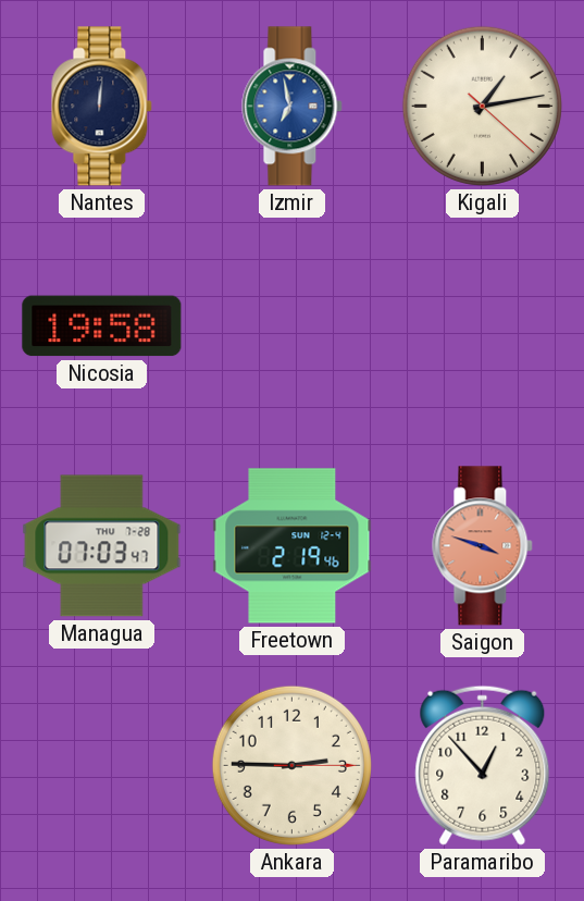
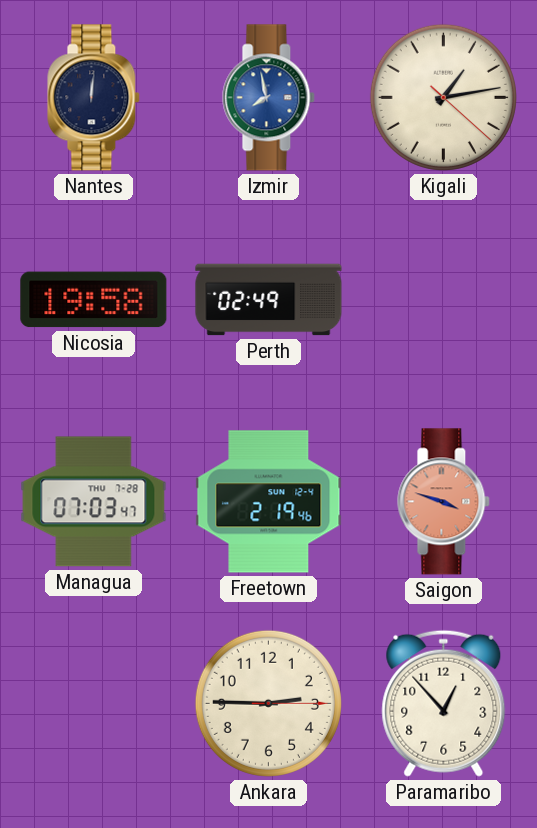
Izmir: 6:58 -> 7:58 (269, 98)
Perth: none -> 02:49 (269, 300)
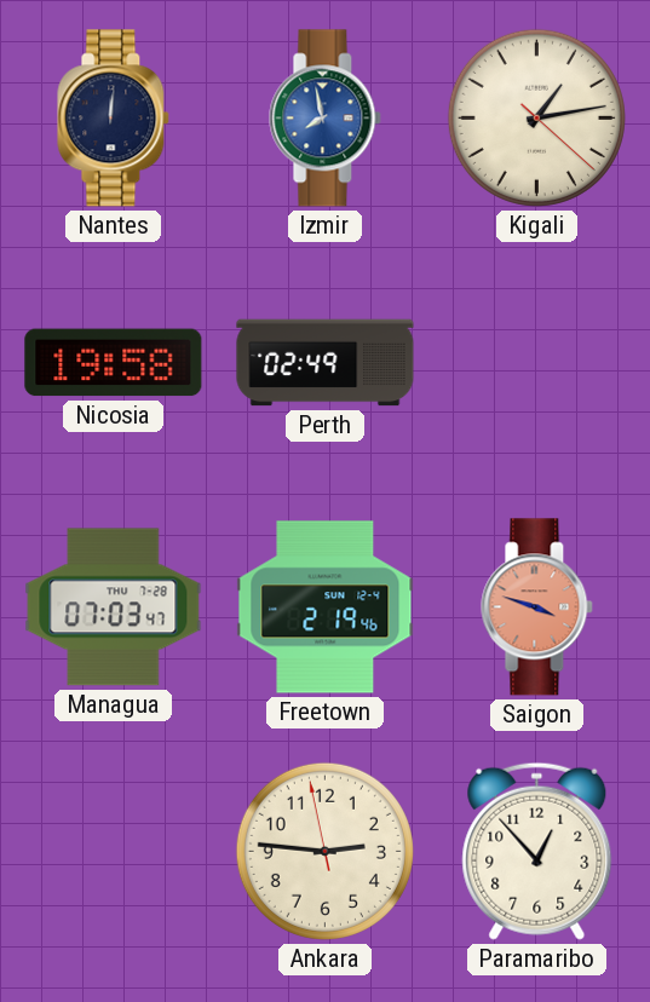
Ankara: 2:45:15 -> 2:45:58 (324, 851)
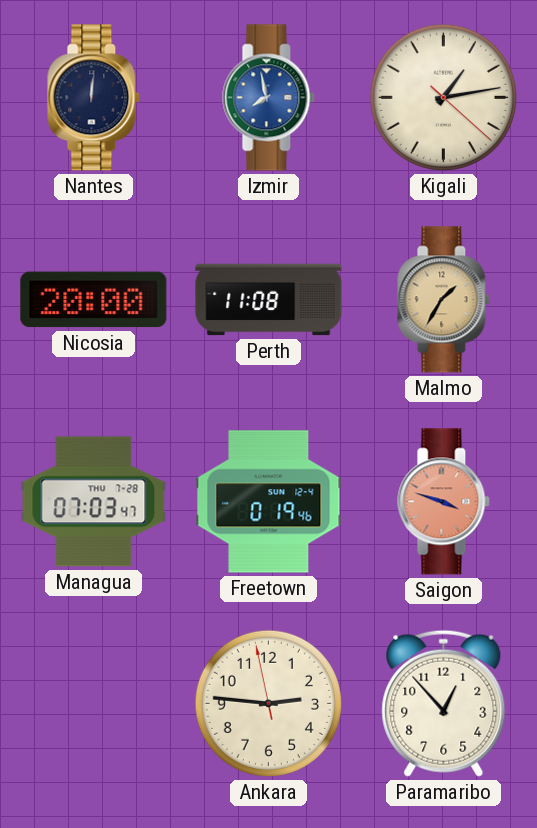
Nicosia: 19:58 -> 20:00 (94, 300)
Perth: 02:49 -> 11:08 (269, 300)
Malmo: none -> 1:35 (444, 300)
Freetown: 2:19 -> 0:19 (269, 502)
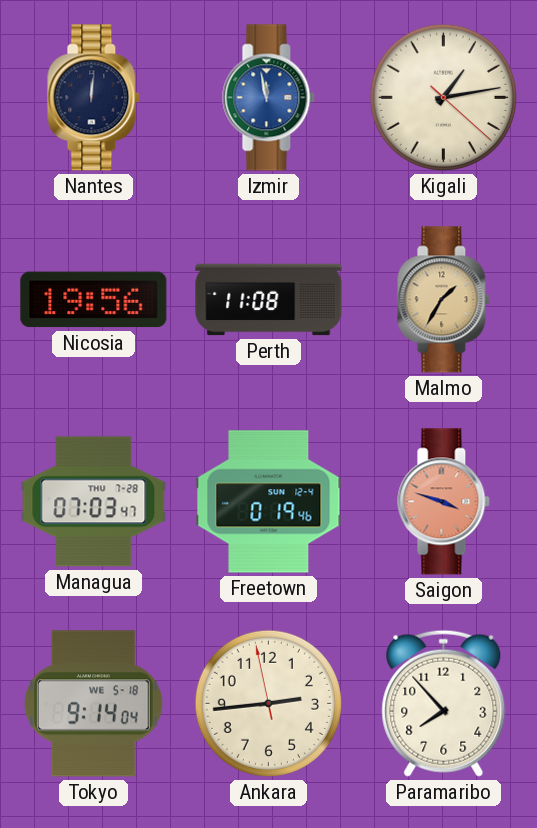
Izmir: 7:58 -> 11:58 (269, 98)
Nicosia: 20:00 -> 19:56 (94, 300)
Tokyo: none -> 9:14 (93, 704)
Ankara: 2:45 -> 2:43 (268, 703)
Paramaribo: 12:53 -> 7:53 (444, 703)
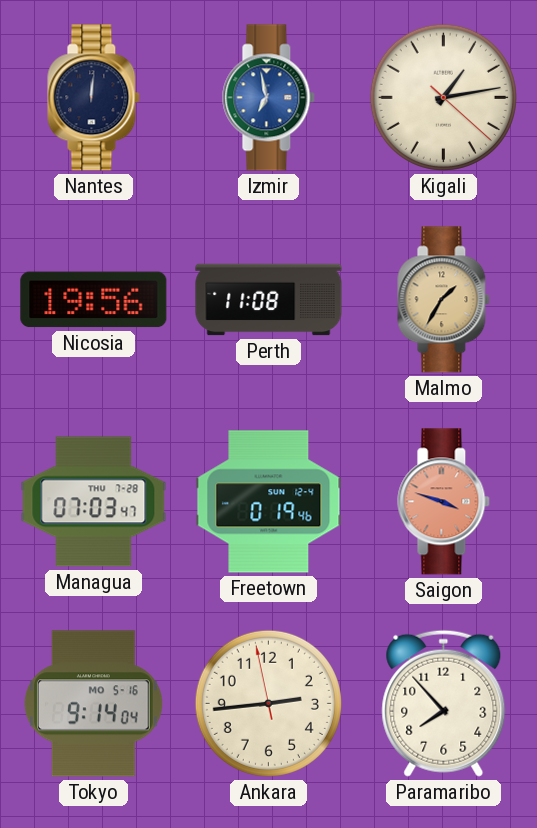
Izmir: 11:58 -> 6:58 (269, 98)
Tokyo date: WE 5-18 -> MO 5-16 (93, 704)
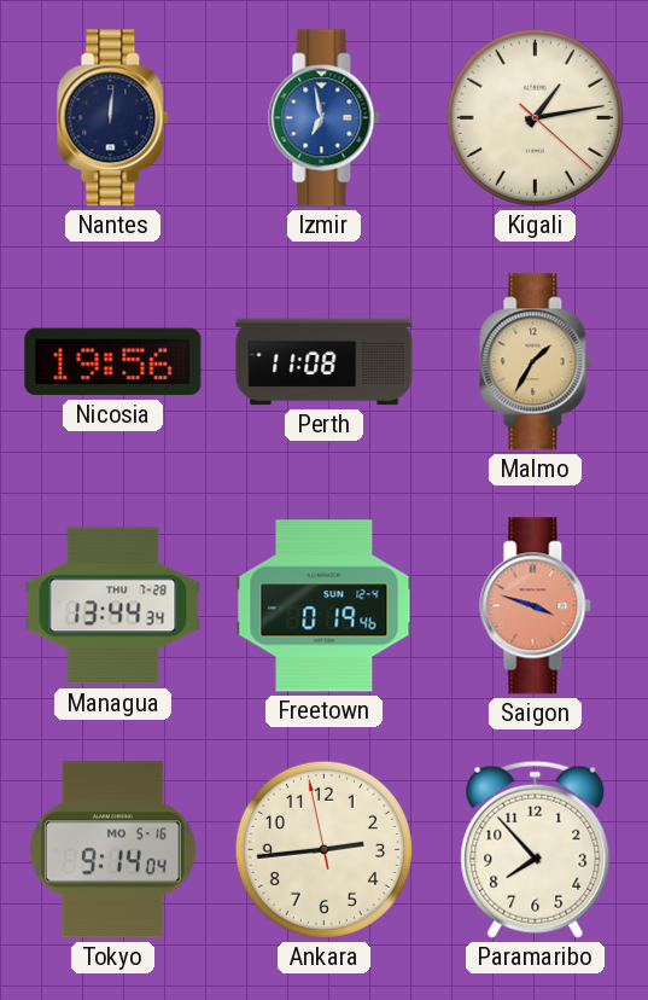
Managua: 07:03 -> 13:44 (113, 606)
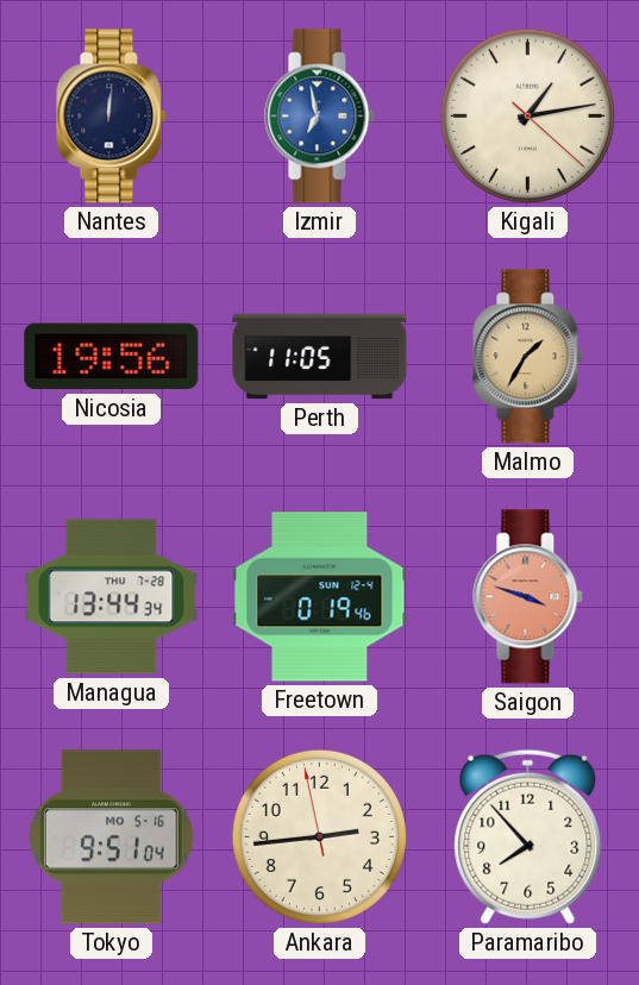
Perth: 11:08 -> 11:05 (320, 357)
Tokyo: 9:14 -> 9:51 (111, 837)
